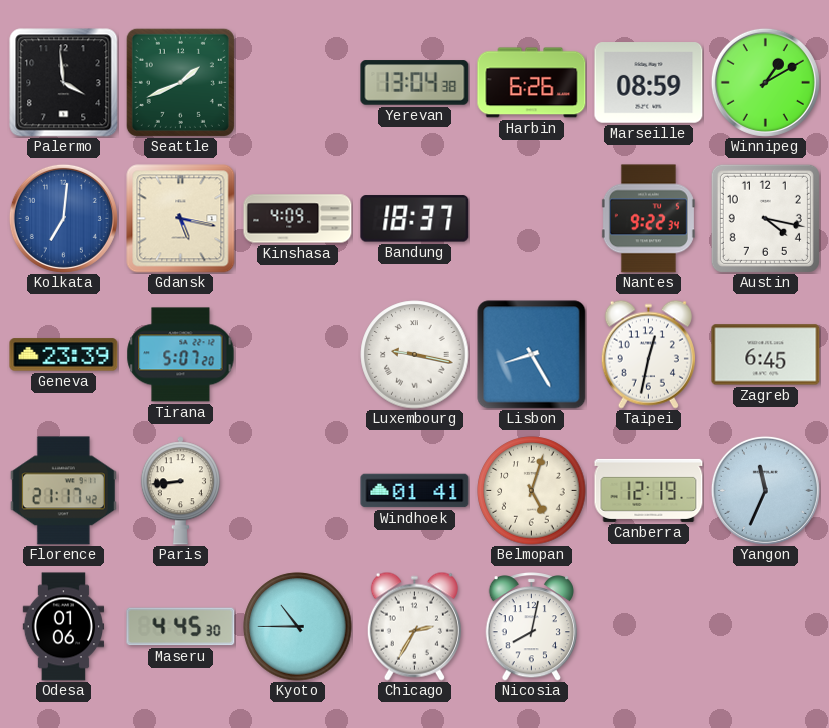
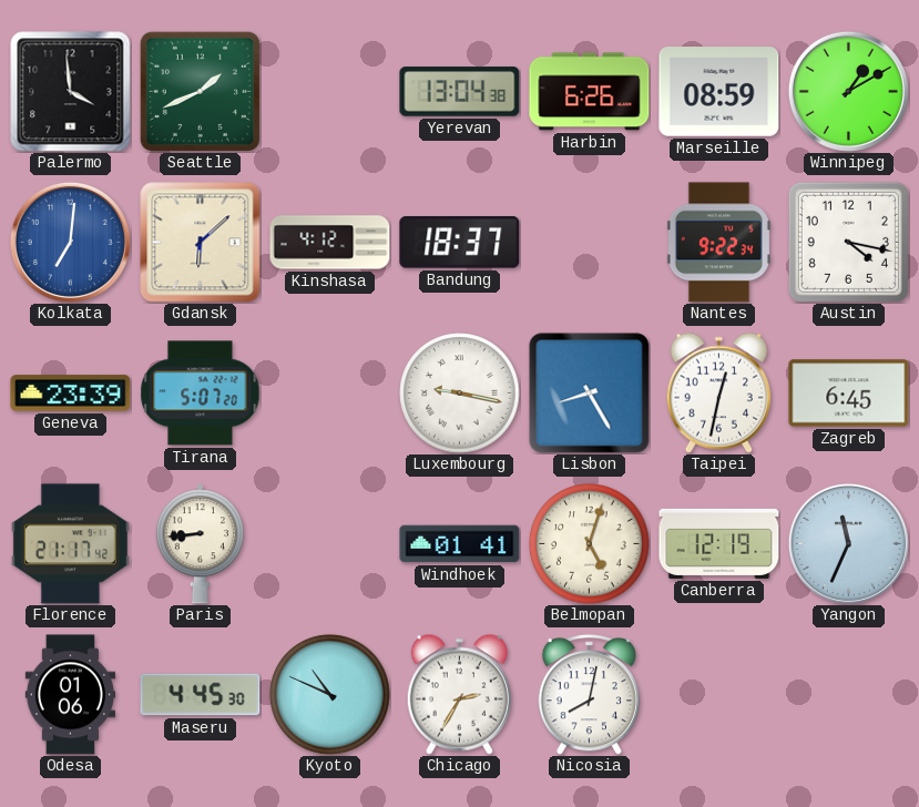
Gdansk: 5:17 -> 6:08 (201, 243)
Kinshasa: 4:09 -> 4:12 (330, 243)
Kyoto: 10:45 -> 10:49 (330, 695)
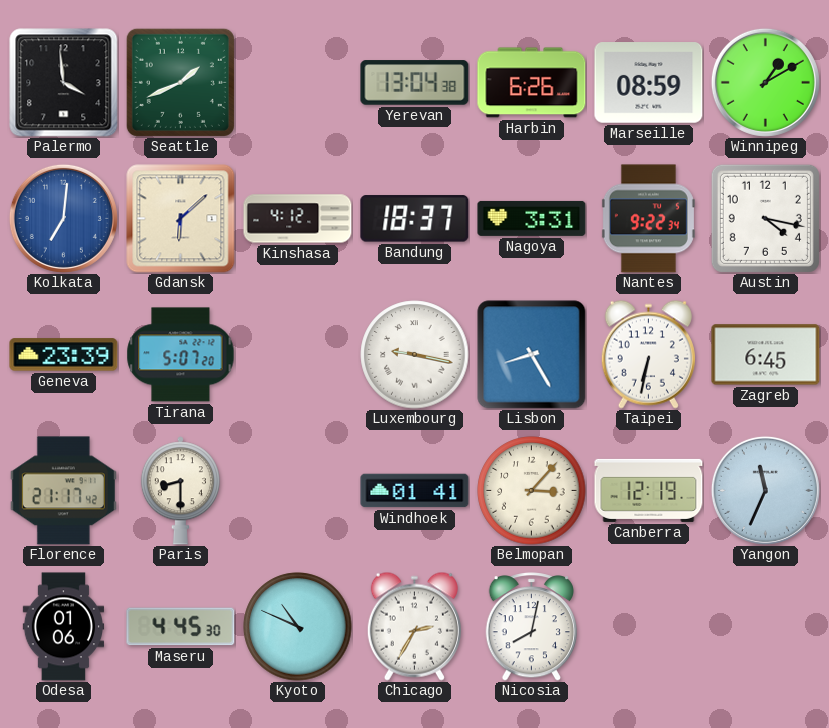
Nagoya: none -> 3:31 (532, 218)
Taipei: 12:32 -> 6:32 (648, 354)
Paris: 8:44 -> 8:30 (180, 491)
Belmopan: 5:03 -> 3:07 (532, 491)
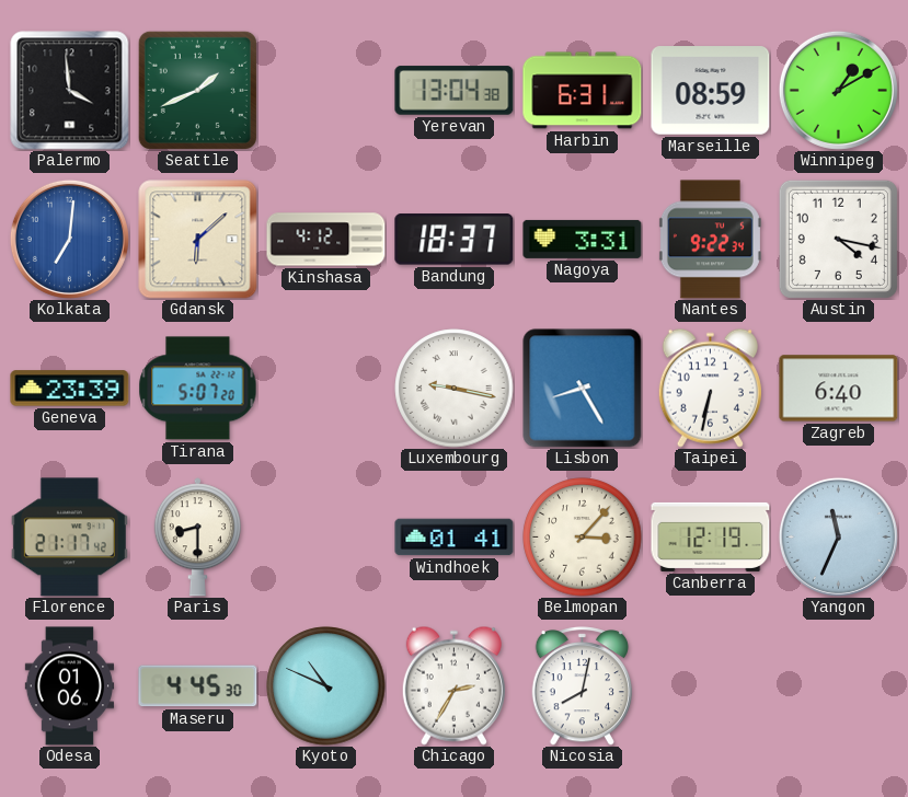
Harbin: 6:26 -> 6:31 (583, 91)
Zagreb: 6:45 -> 6:40 (839, 389)
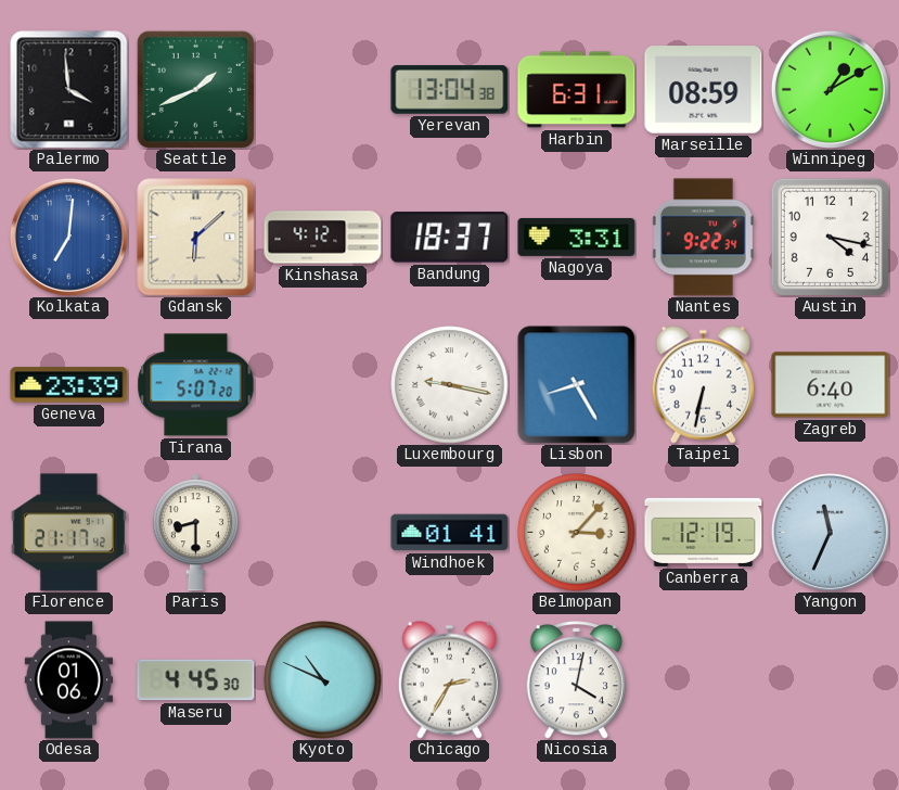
Nicosia: 8:02 -> 4:02 (576, 680)
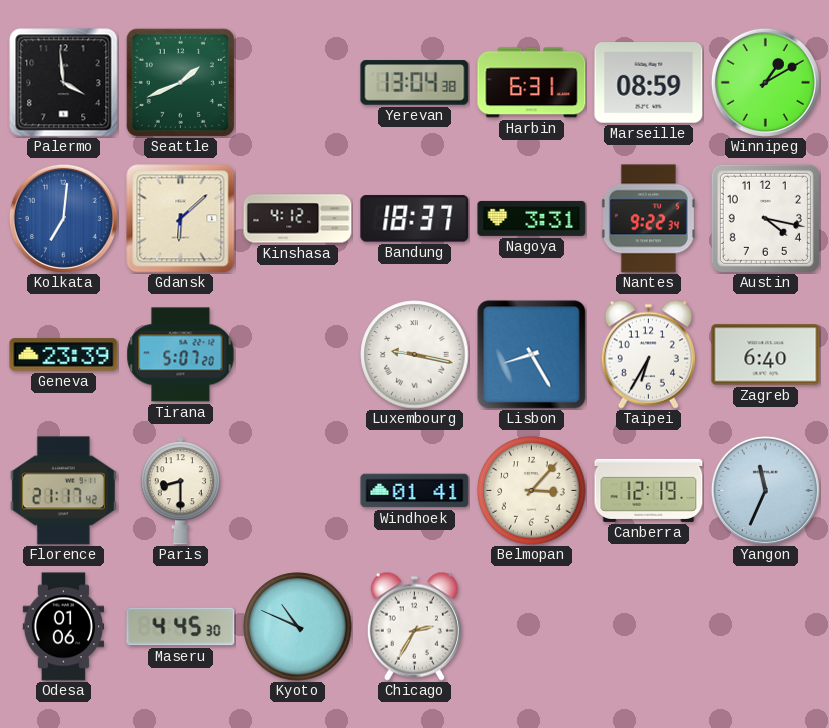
Taipei: 6:32 -> 6:35 (648, 354)
Nicosia: 4:02 -> none (576, 680)
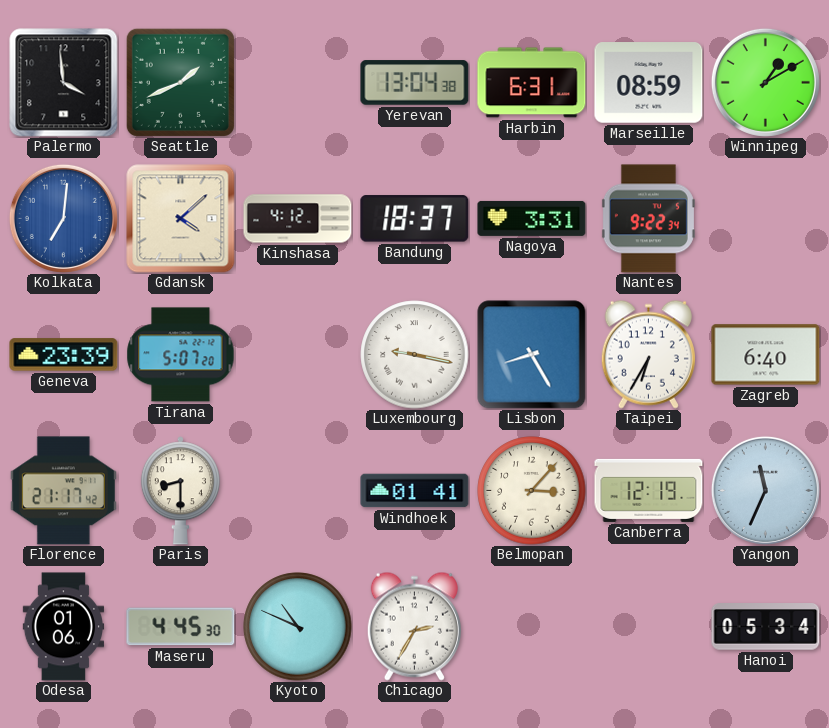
Gdansk: 6:08 -> 4:08 (181, 219)
Austin: 4:17 -> none (765, 218)
Hanoi: none -> 05:34 (766, 627)
